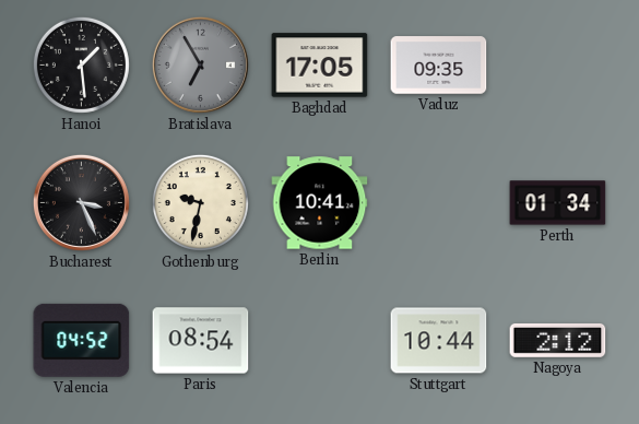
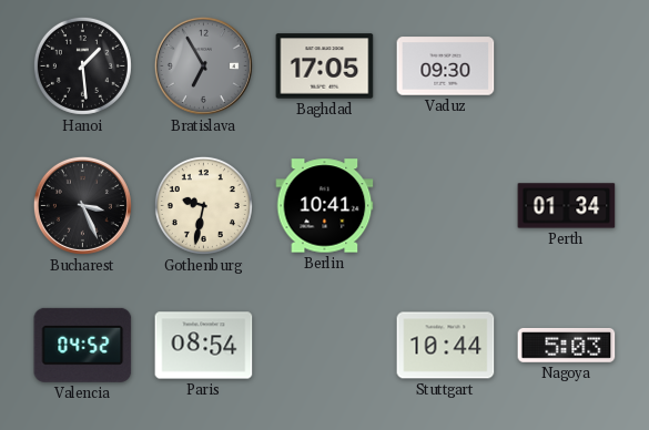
Vaduz: 09:35 -> 09:30 (446, 66)
Nagoya: 2:12 -> 5:03 (567, 345)
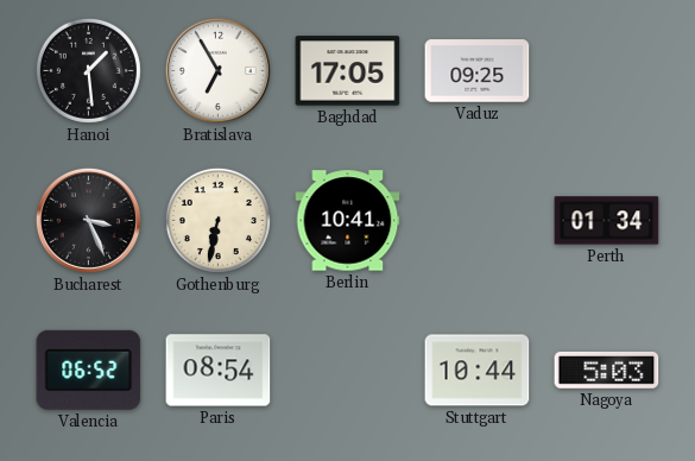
Bratislava dial: grey -> white (217, 70)
Vaduz: 09:30 -> 09:25 (478, 71)
Gothenburg: 9:32 -> 6:32 (217, 220)
Valencia: 04:52 -> 06:52 (89, 370)
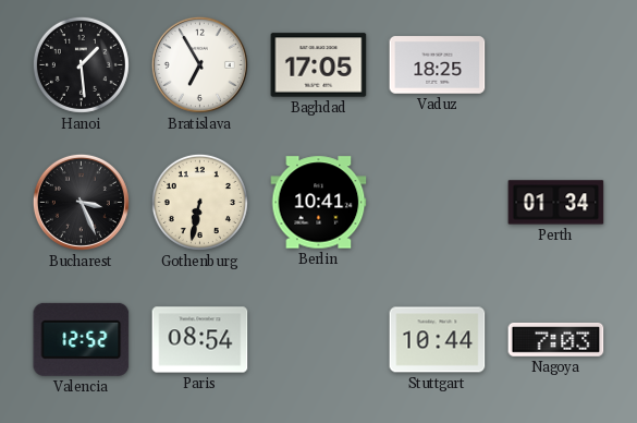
Vaduz: 09:25 -> 18:25 (438, 65)
Valencia: 06:52 -> 12:52 (82, 339)
Nagoya: 5:03 -> 7:03 (556, 339)
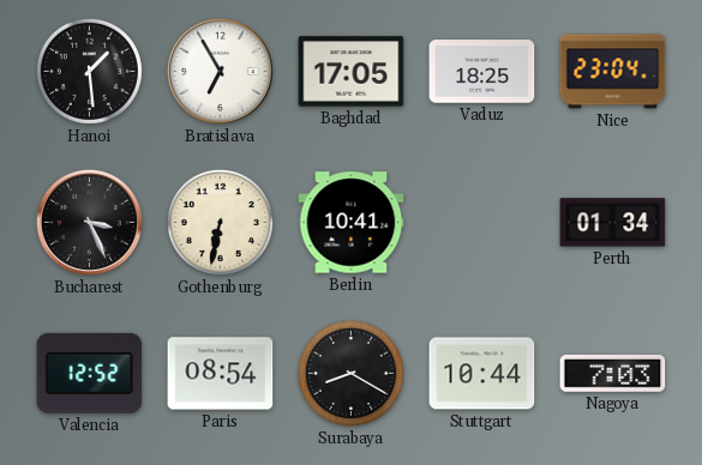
Nice: none -> 23:04 (613, 72)
Surabaya: none -> 8:20 (350, 373)
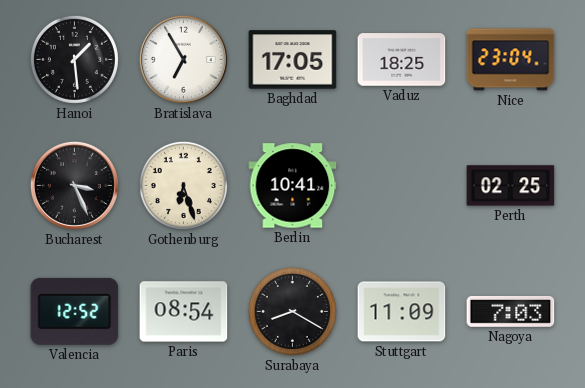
Gothenburg: 6:32 -> 6:27 (183, 185)
Perth: 01:34 -> 02:25 (511, 186)
Stuttgart: 10:44 -> 11:09 (402, 312)
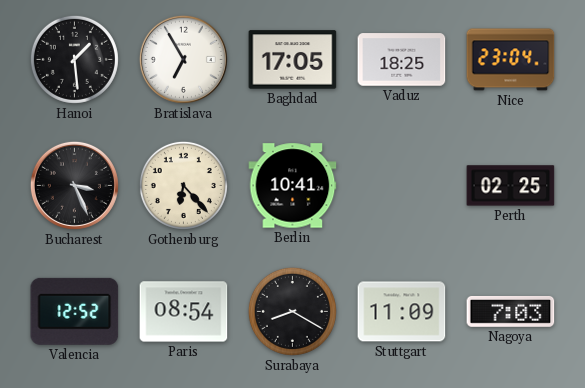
Gothenburg: 6:27 -> 6:23 (183, 185)
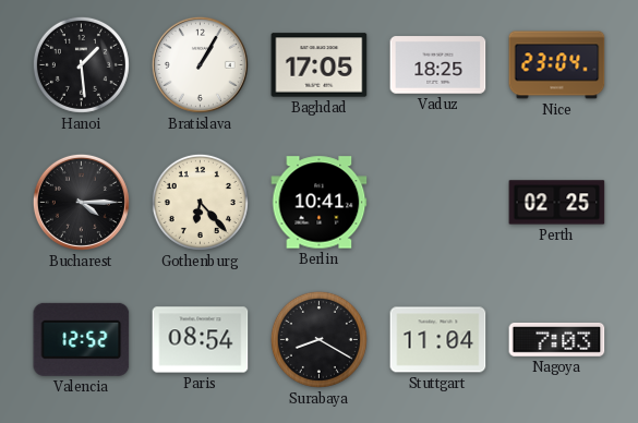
Bratislava: 6:55 -> 1:05 (200, 64)
Bucharest: 3:26 -> 4:15 (81, 202)
Stuttgart: 11:09 -> 11:04 (438, 340)
